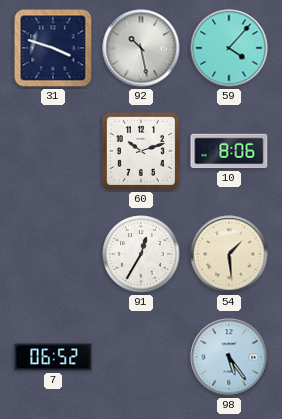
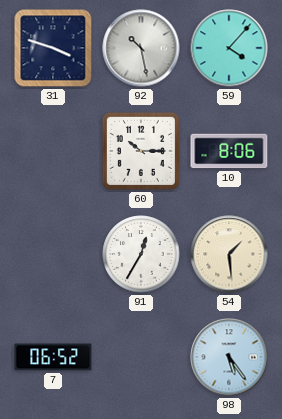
60: 10:12 -> 10:15 (141, 151)
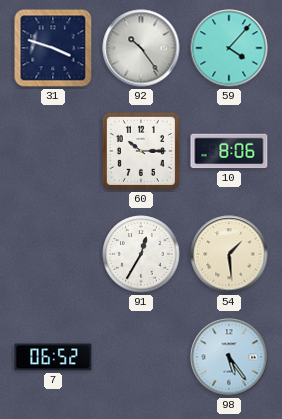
92: 10:28 -> 10:24 (141, 48)
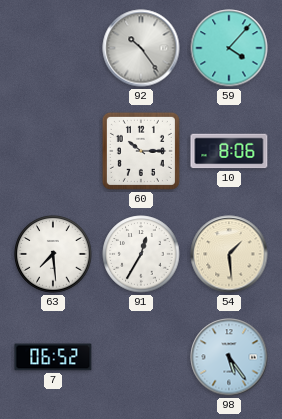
31: 3:48 -> none (53, 48)
63: none -> 7:29 (53, 254)
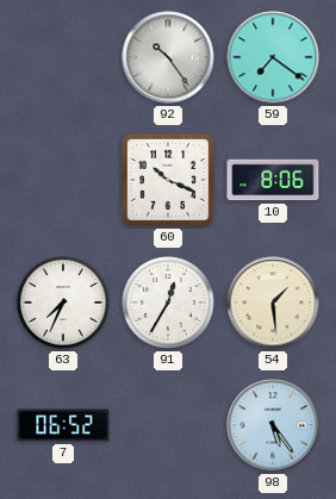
59: 4:07 -> 7:21 (273, 57)
60: 10:15 -> 10:19 (168, 180)
63: 7:29 -> 7:34 (63, 302)
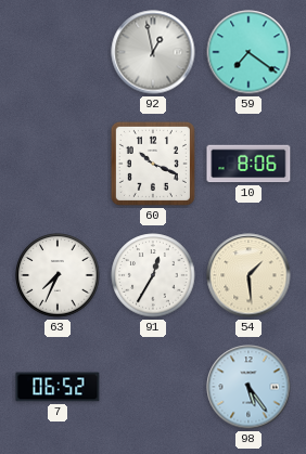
92: 10:24 -> 12:58 (153, 52)
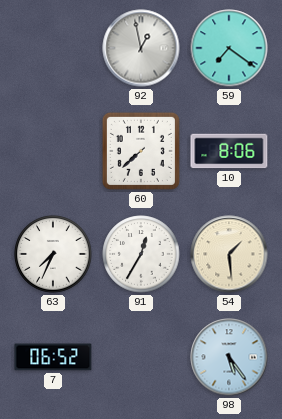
60: 10:19 -> 7:38 (141, 151)
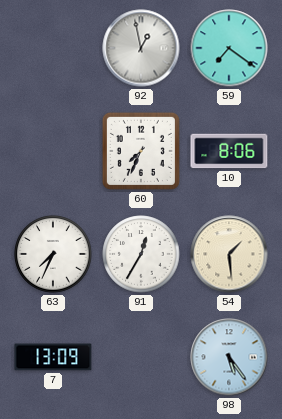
60: 7:38 -> 7:34 (141, 151)
7: 06:52 -> 13:09 (53, 357)
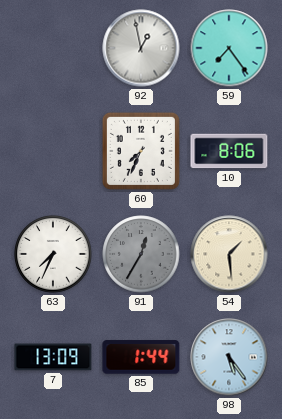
59: 7:21 -> 7:24 (229, 48)
91 dial: white -> grey (141, 254)
85: none -> 1:44 (141, 357)
